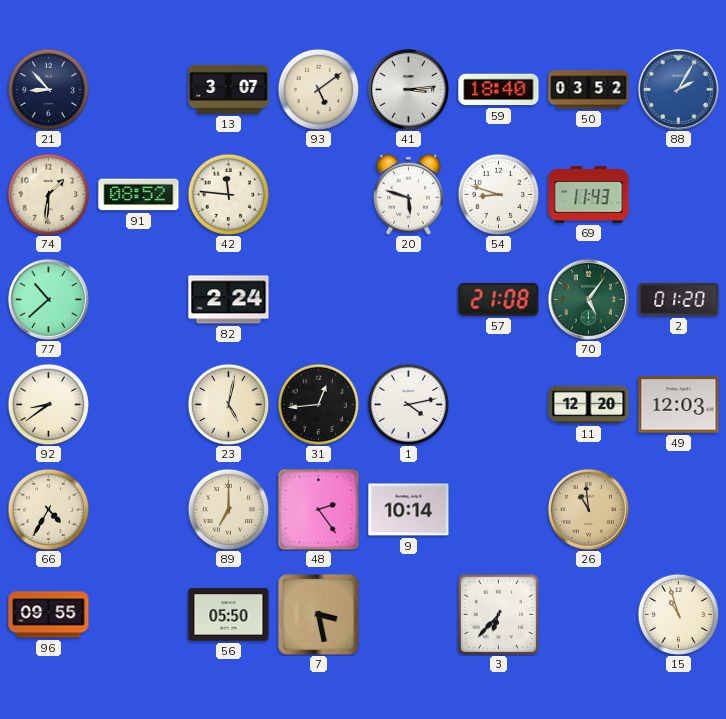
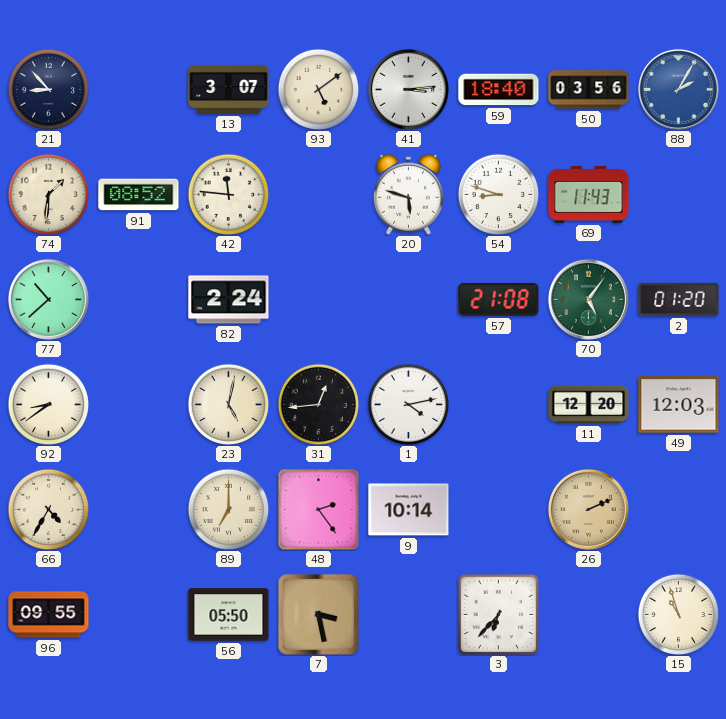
50: 03:52 -> 03:56 (589, 90)
26: 10:59 -> 2:11 (588, 509)
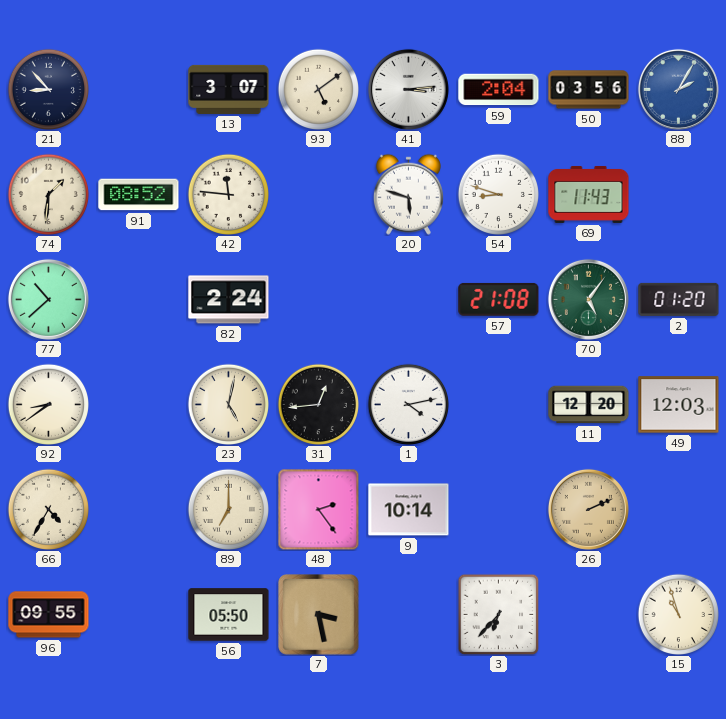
59: 18:40 -> 2:04 (499, 90)
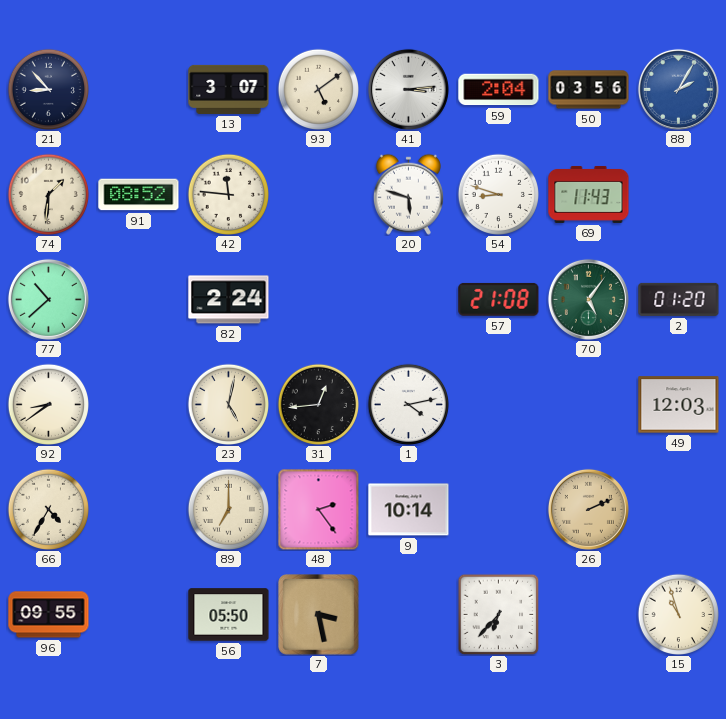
11: 12:20 -> none (589, 405)
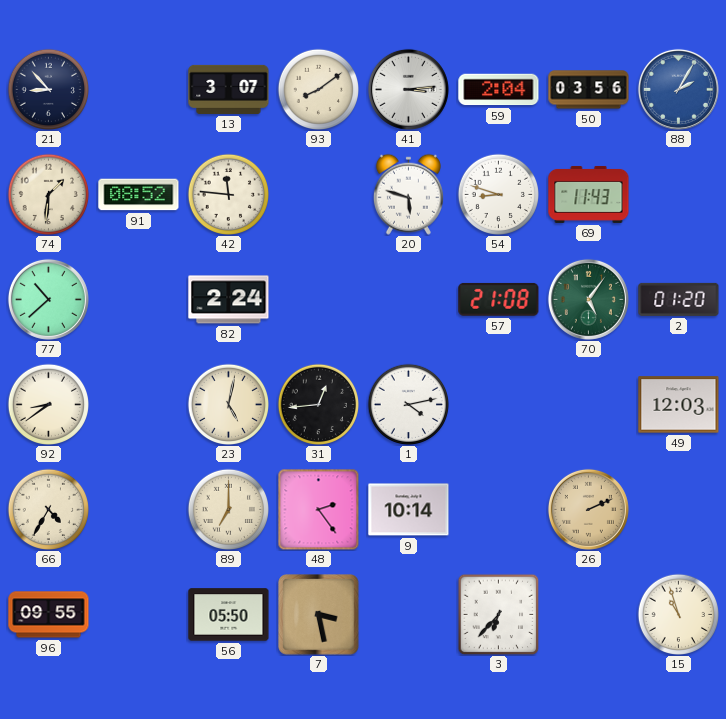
93: 5:09 -> 8:09 (318, 89)
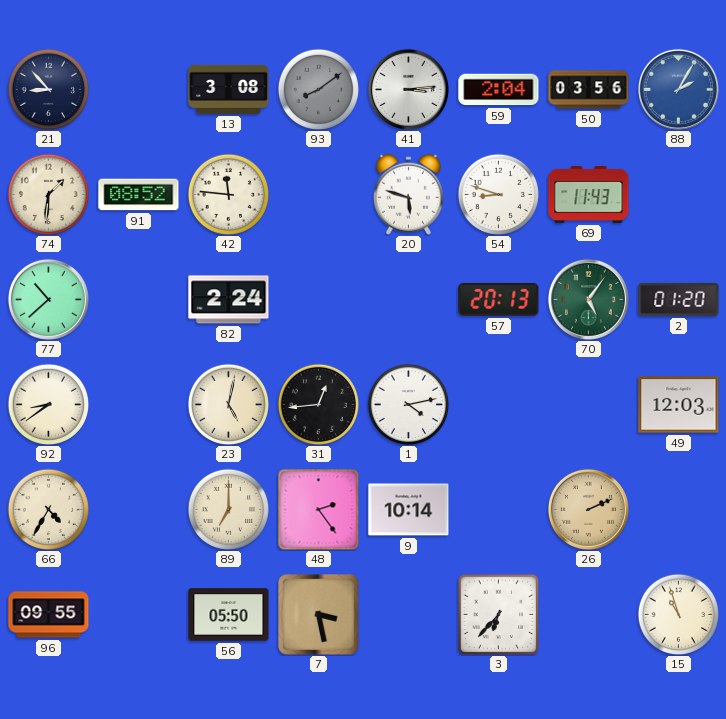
13: 3:07 -> 3:08 (229, 89)
93 dial: cream -> grey (318, 89)
57: 21:08 -> 20:13 (499, 299)
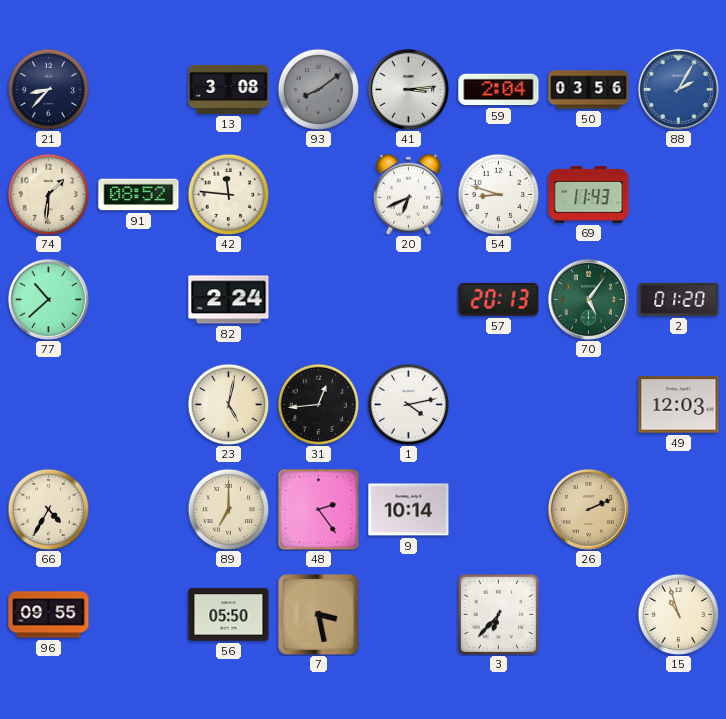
21: 8:53 -> 8:37 (48, 89)
20: 5:48 -> 6:41 (408, 194)
92: 8:39 -> none (48, 404)
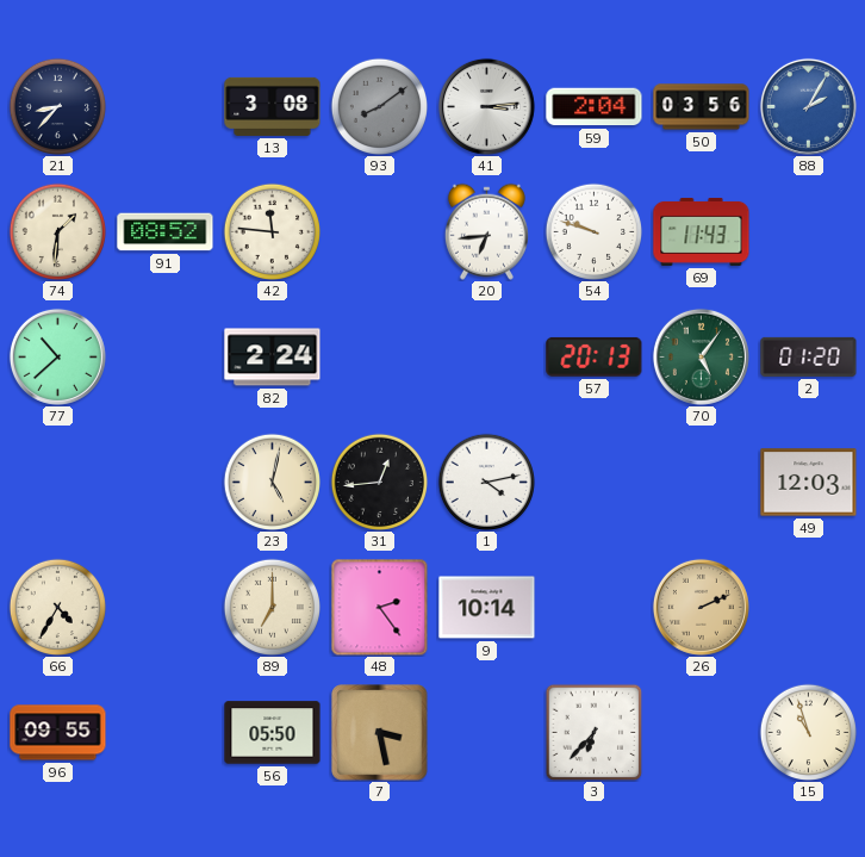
20: 6:41 -> 6:44 (486, 231)
54: 8:48 -> 9:48 (593, 231)
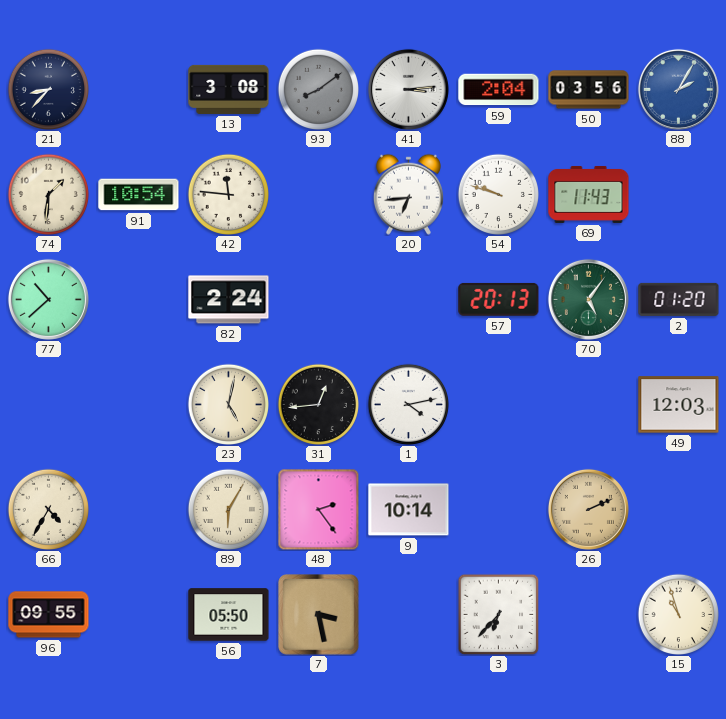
91: 08:52 -> 10:54 (139, 195)
89: 7:00 -> 6:05 (228, 509)
